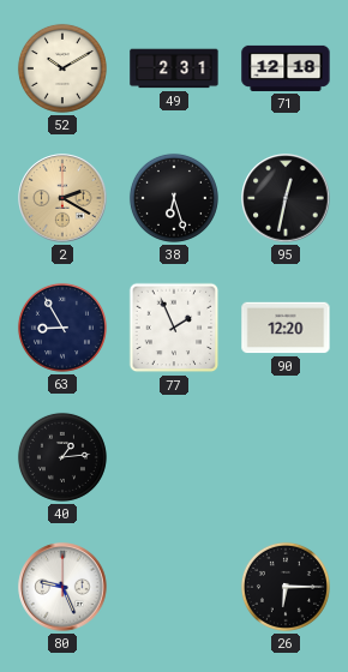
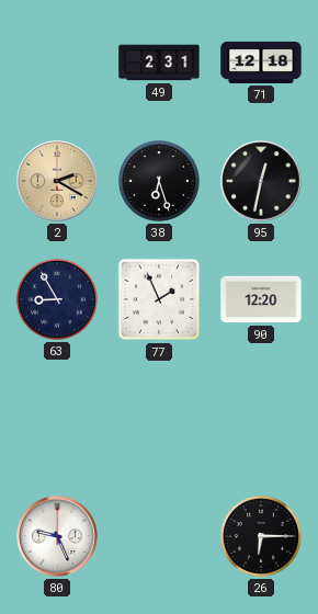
52: 10:10 -> none (62, 68)
40: 1:14 -> none (62, 457)
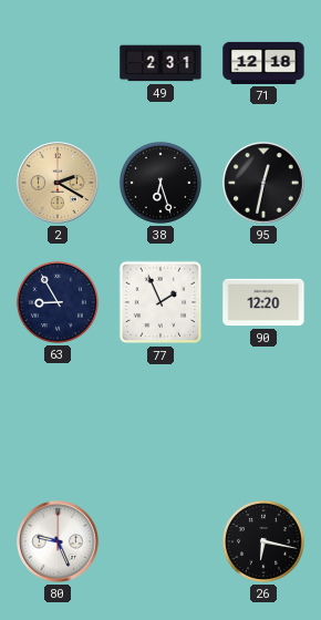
26: 6:15 -> 6:17 (263, 541)
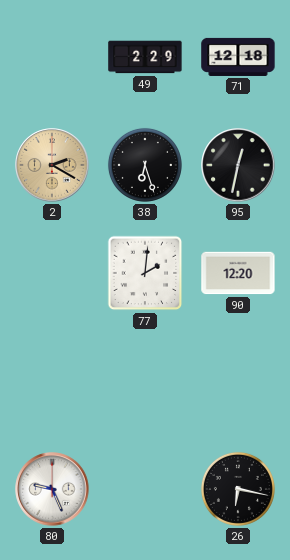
49: 2:31 -> 2:29 (145, 57)
63: 8:55 -> none (58, 302)
77: 1:56 -> 2:01 (145, 273)
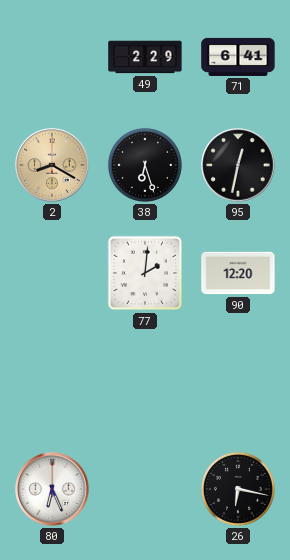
71: 12:18 -> 6:41 (238, 57)
2: 2:20 -> 8:20 (52, 165)
80: 9:26 -> 6:26 (52, 489)
